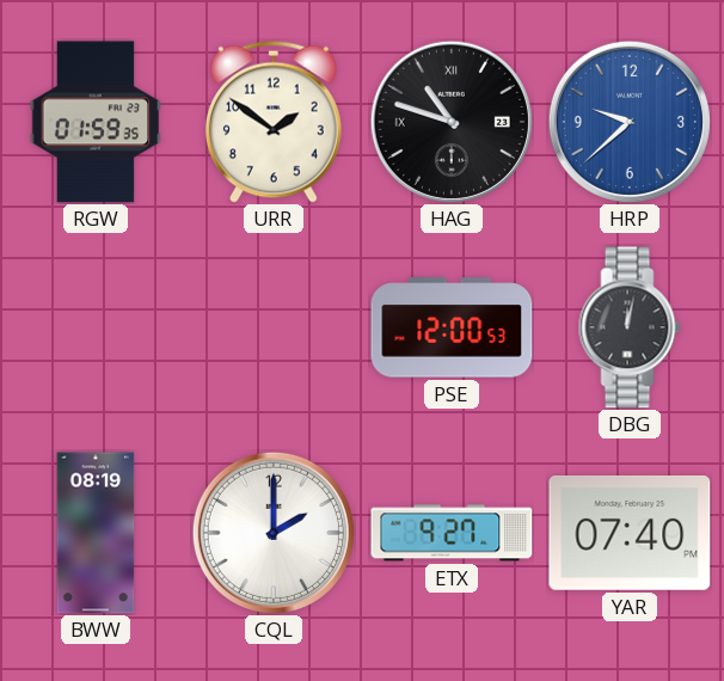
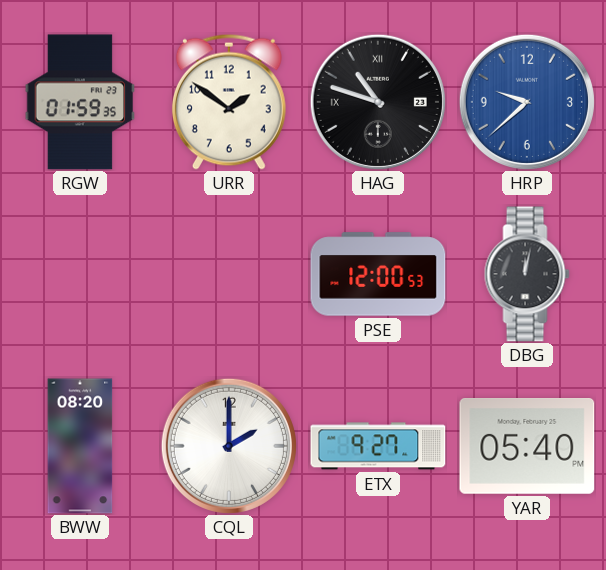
BWW: 08:19 -> 08:20 (80, 446)
YAR: 07:40 -> 05:40 (527, 447)
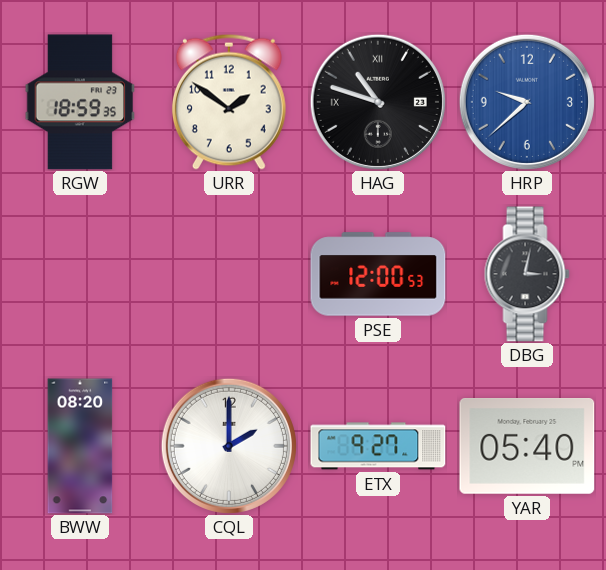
RGW: 01:59 -> 18:59 (80, 102)
DBG: 12:02 -> 3:02 (527, 274)
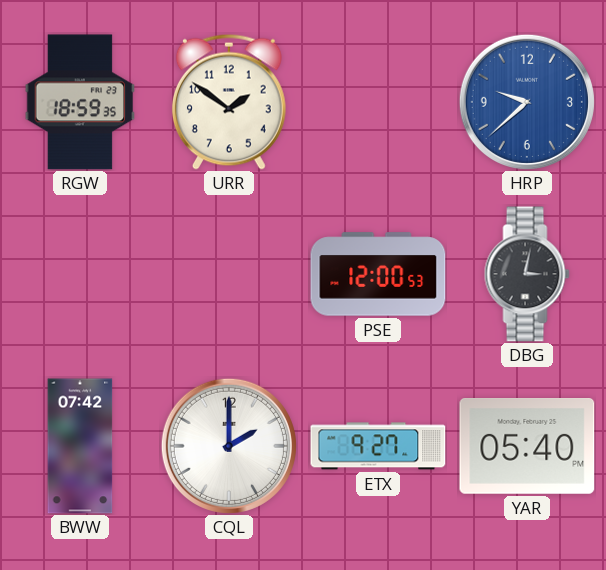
HAG: 10:48 -> none (378, 102)
BWW: 08:20 -> 07:42 (80, 446)
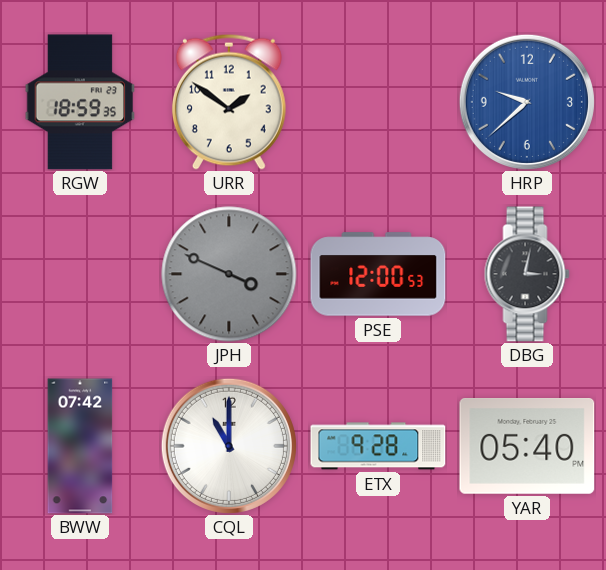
JPH: none -> 3:49 (229, 274)
CQL: 2:00 -> 11:00 (229, 446)
ETX: 9:27 -> 9:28 (378, 446)
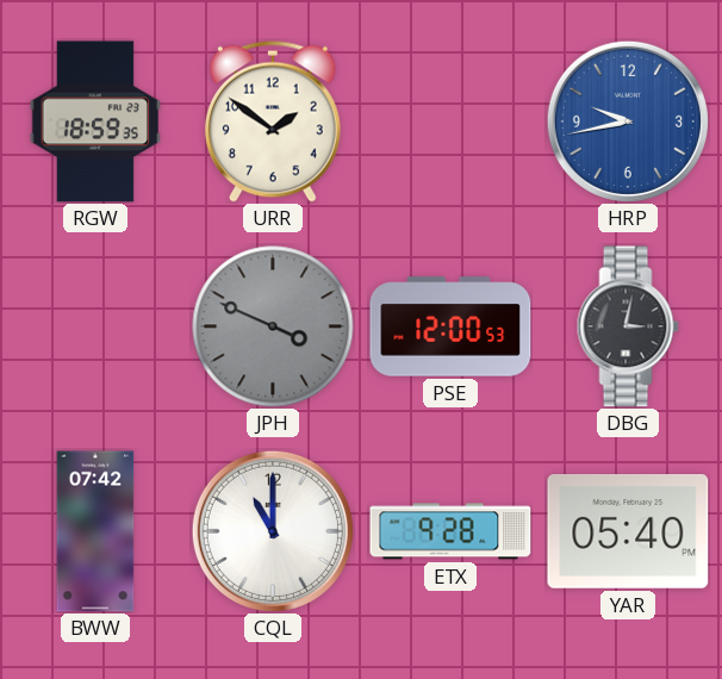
HRP: 9:38 -> 9:43 (628, 122)
